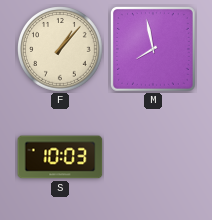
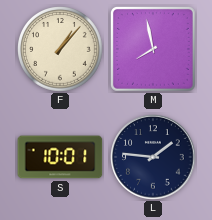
S: 10:03 -> 10:01 (60, 157)
L: none -> 1:46 (153, 157)
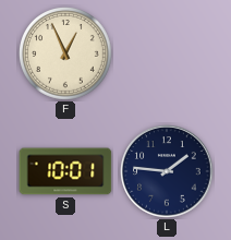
F: 1:07 -> 12:56 (66, 55)
M: 7:58 -> none (154, 50)
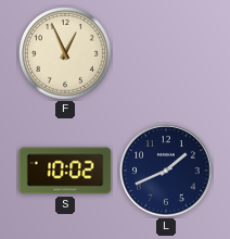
S: 10:01 -> 10:02 (65, 171)
L: 1:46 -> 1:41 (166, 171)
